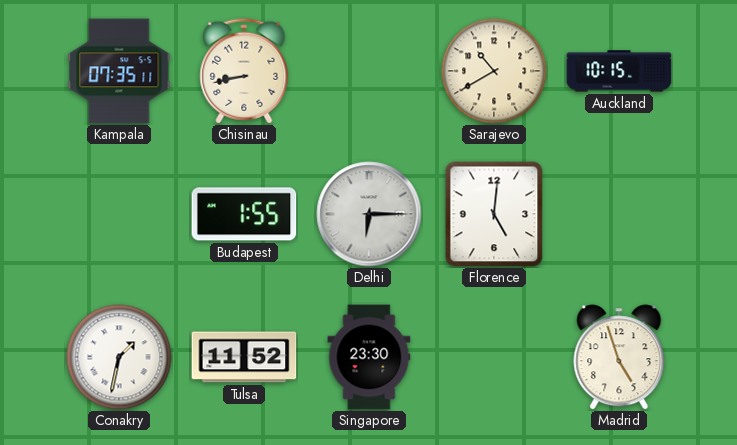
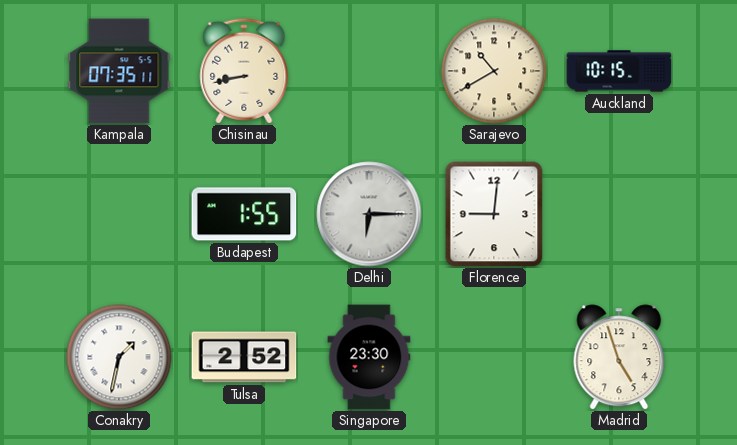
Florence: 5:01 -> 9:01 (494, 214)
Tulsa: 11:52 -> 2:52 (244, 357)
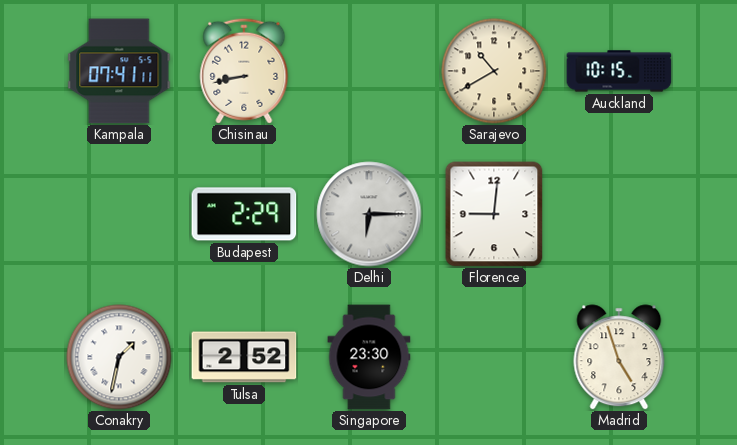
Kampala: 07:35 -> 07:41 (119, 71)
Budapest: 1:55 -> 2:29 (244, 214)
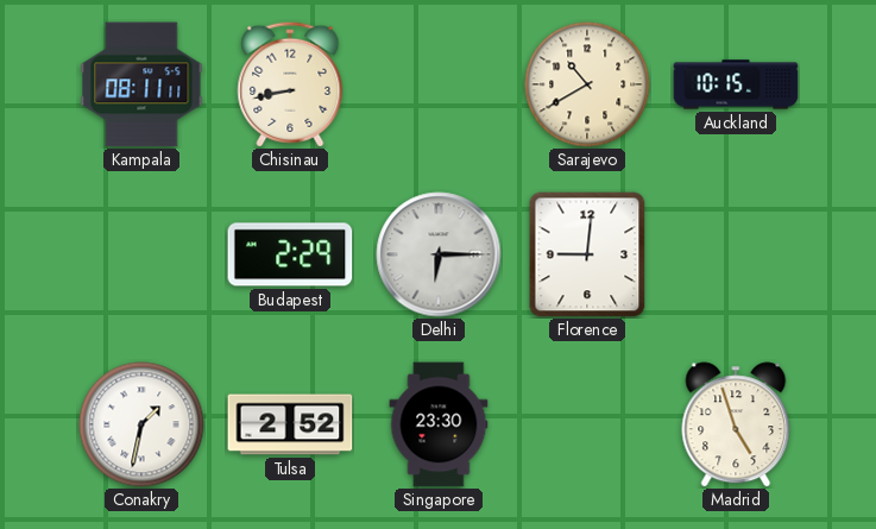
Kampala: 07:41 -> 08:11 (141, 84)
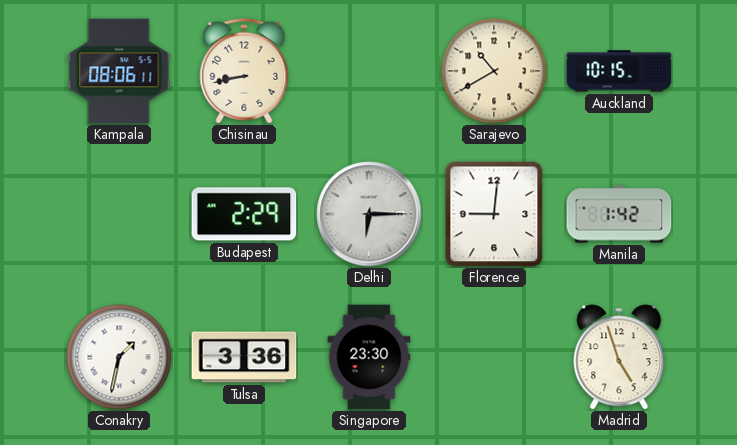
Kampala: 08:11 -> 08:06 (119, 71)
Manila: none -> 1:42 (619, 214)
Tulsa: 2:52 -> 3:36 (244, 357)
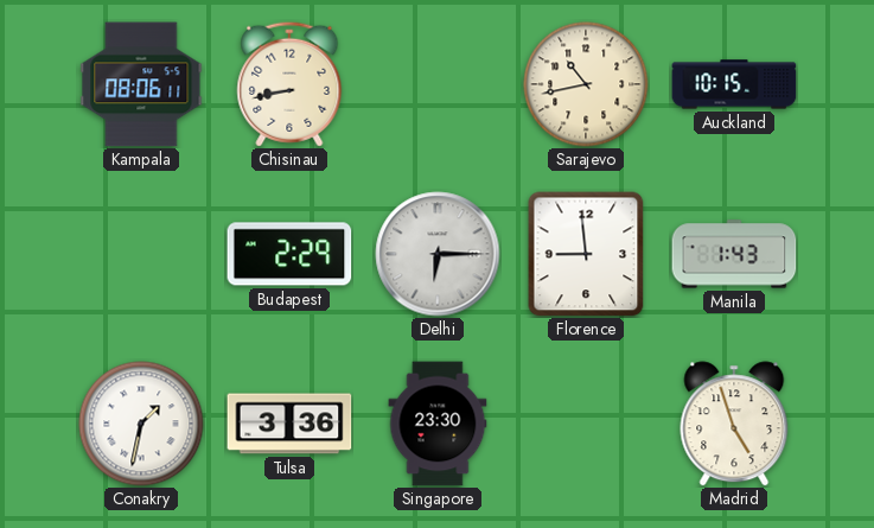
Sarajevo: 10:40 -> 10:43 (586, 84)
Florence: 9:01 -> 8:59 (586, 254)
Manila: 1:42 -> 1:43 (734, 254)
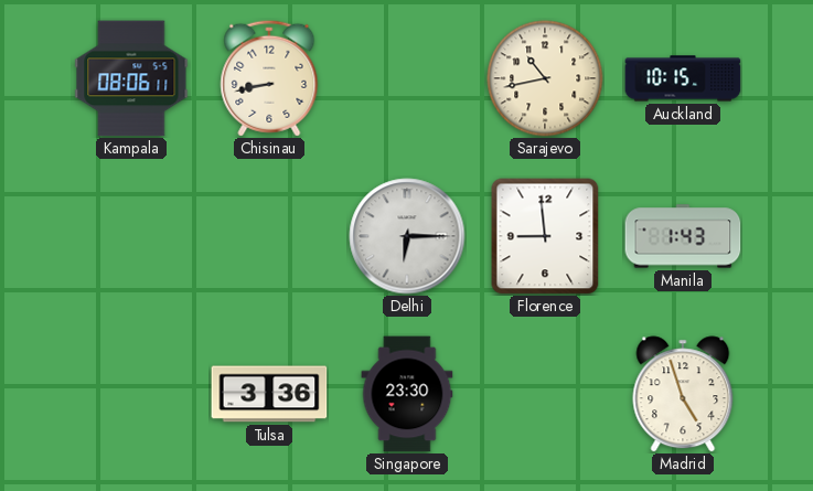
Budapest: 2:29 -> none (289, 254)
Conakry: 1:32 -> none (141, 424)
